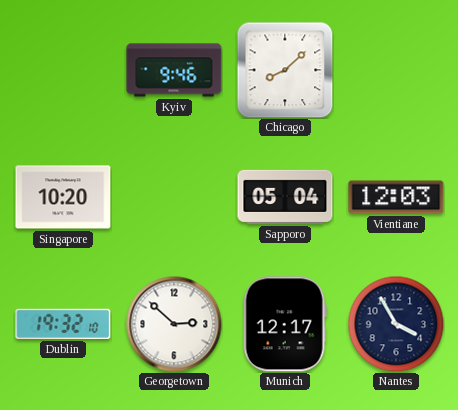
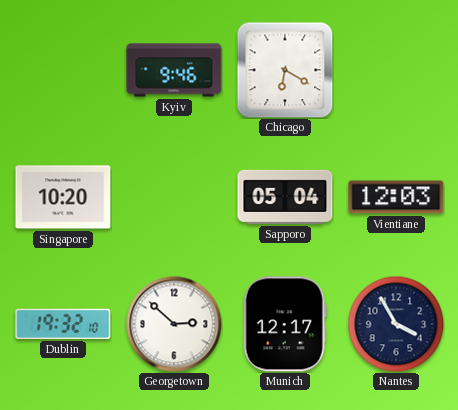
Chicago: 8:08 -> 6:20 (285, 70)
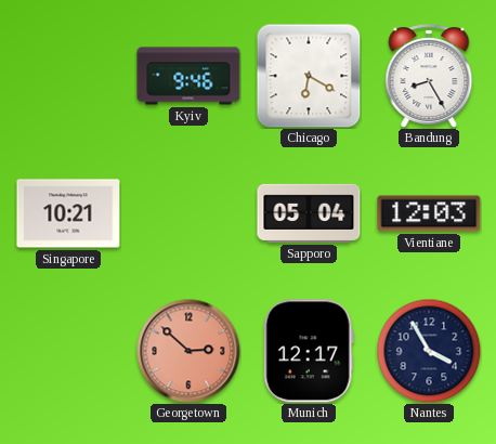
Bandung: none -> 8:25 (429, 76)
Singapore: 10:20 -> 10:21 (68, 213)
Dublin: 19:32 -> none (63, 324)
Georgetown dial: white -> salmon (188, 351)
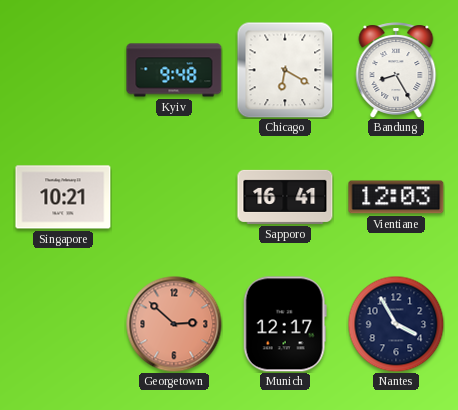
Kyiv: 9:46 -> 9:48 (174, 70)
Sapporo: 05:04 -> 16:41 (285, 197)
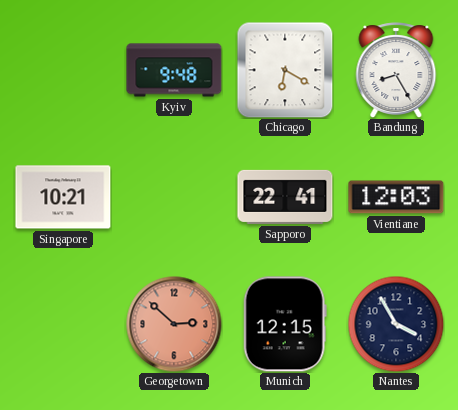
Sapporo: 16:41 -> 22:41 (285, 197)
Munich: 12:17 -> 12:15 (285, 324)
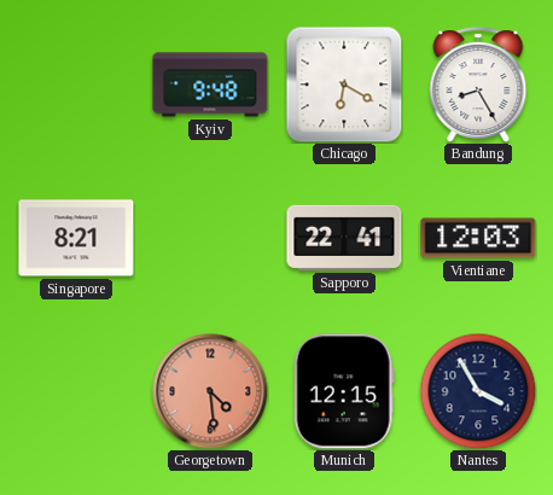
Singapore: 10:21 -> 8:21 (76, 238)
Georgetown: 2:52 -> 4:29 (210, 391)
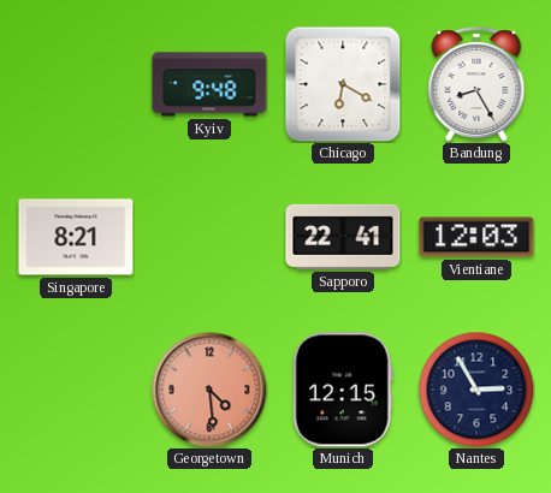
Nantes: 3:55 -> 2:55 (476, 390)
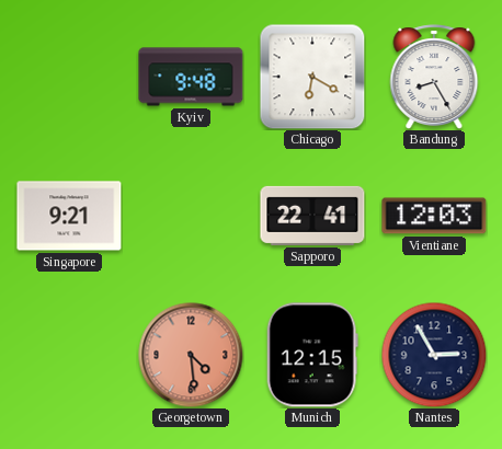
Singapore: 8:21 -> 9:21 (69, 216)
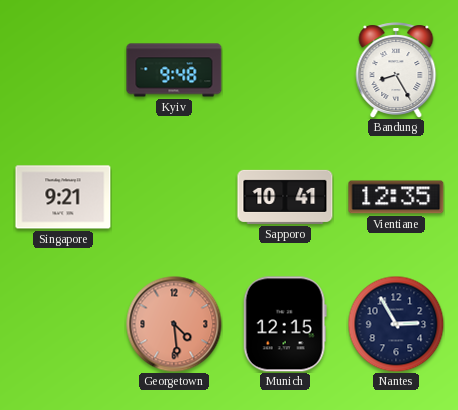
Chicago: 6:20 -> none (312, 77)
Sapporo: 22:41 -> 10:41 (285, 197)
Vientiane: 12:03 -> 12:35 (396, 197)
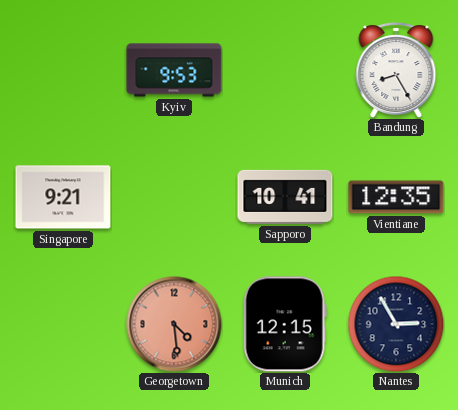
Kyiv: 9:48 -> 9:53 (174, 70)
